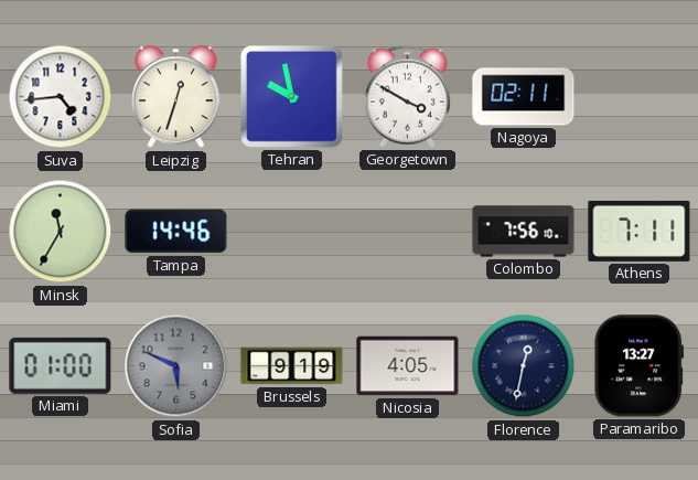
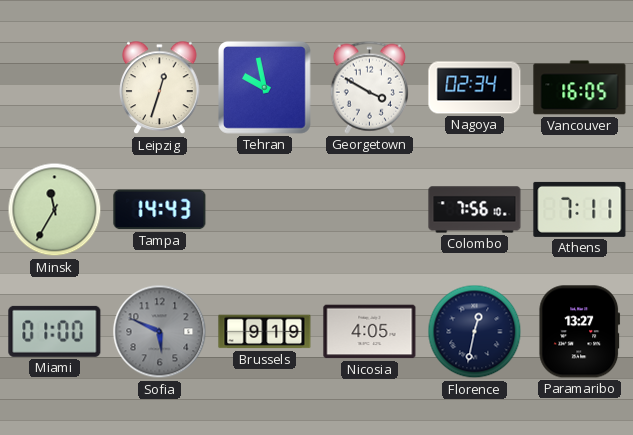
Suva: 4:44 -> none (61, 97)
Nagoya: 02:11 -> 02:34 (475, 88)
Vancouver: none -> 16:05 (580, 88)
Tampa: 14:46 -> 14:43 (160, 210)
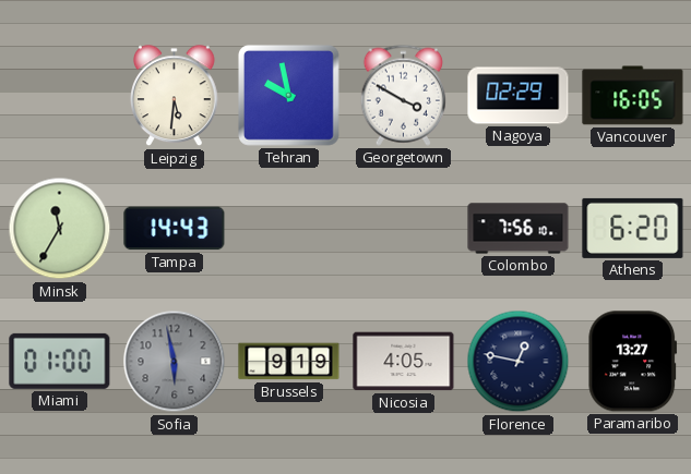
Leipzig: 12:33 -> 5:31 (175, 96)
Nagoya: 02:34 -> 02:29 (519, 96)
Athens: 7:11 -> 6:20 (633, 228)
Sofia: 5:49 -> 5:58 (175, 362)
Florence: 12:32 -> 12:47 (519, 362)
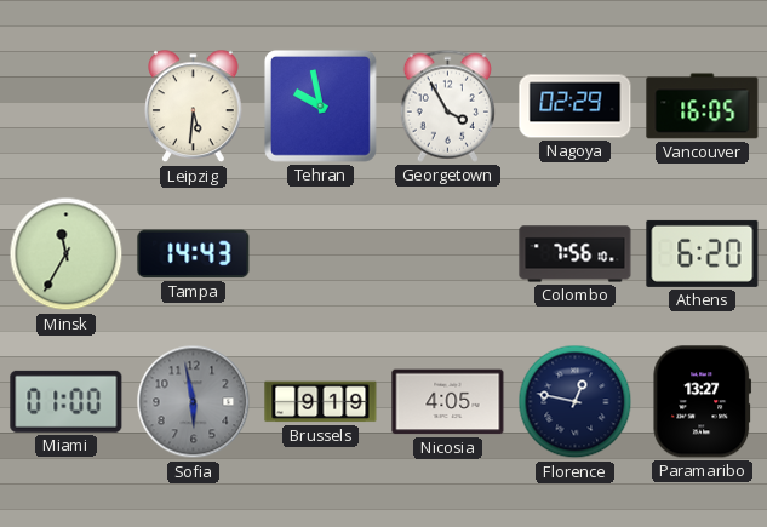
Georgetown: 3:50 -> 3:55 (447, 105)
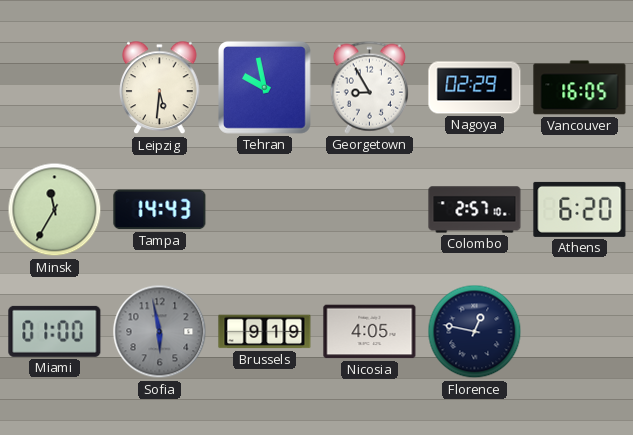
Georgetown: 3:55 -> 8:55 (369, 87)
Colombo: 7:56 -> 2:57 (475, 210)
Paramaribo: 13:27 -> none (703, 402)
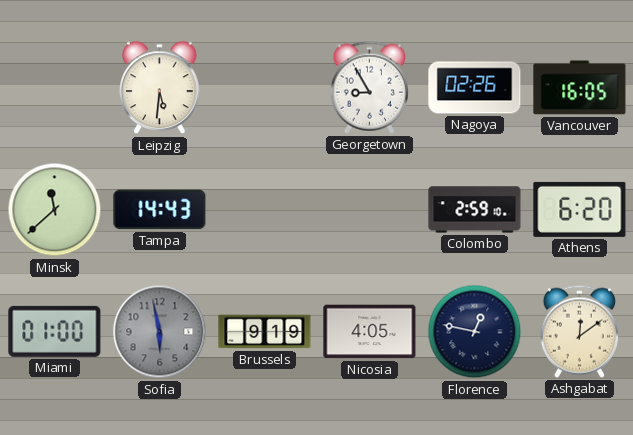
Tehran: 9:58 -> none (264, 87)
Nagoya: 02:29 -> 02:26 (475, 88)
Minsk: 11:35 -> 11:38 (55, 210)
Colombo: 2:57 -> 2:59 (475, 210)
Ashgabat: none -> 12:09 (579, 331)
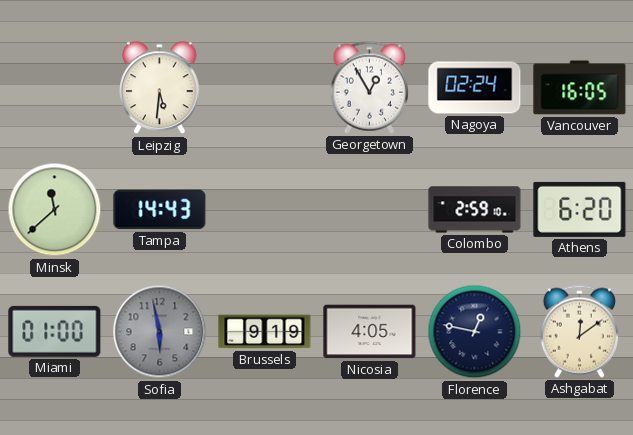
Georgetown: 8:55 -> 12:55 (369, 87)
Nagoya: 02:26 -> 02:24 (475, 88)
